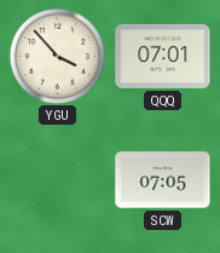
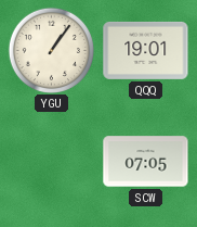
YGU: 3:53 -> 1:06 (51, 50)
QQQ: 07:01 -> 19:01 (146, 50)
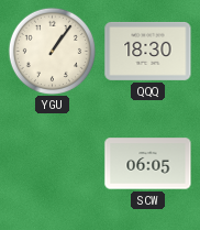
QQQ: 19:01 -> 18:30 (148, 51)
SCW: 07:05 -> 06:05 (148, 164)
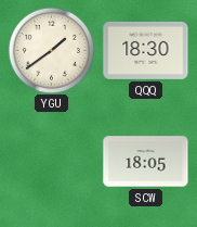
YGU: 1:06 -> 1:39 (51, 50)
SCW: 06:05 -> 18:05 (146, 162)
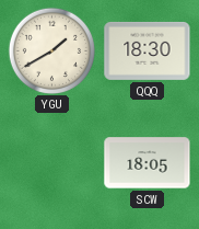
YGU: 1:39 -> 1:40 (51, 50)
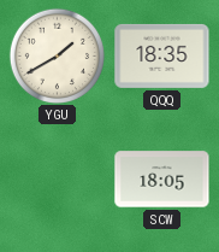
QQQ: 18:30 -> 18:35 (162, 55)
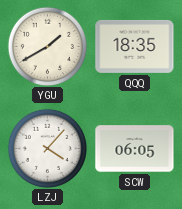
LZJ: none -> 4:07 (47, 148)
SCW: 18:05 -> 06:05 (135, 149)
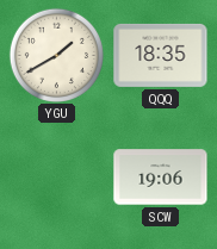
LZJ: 4:07 -> none (47, 148)
SCW: 06:05 -> 19:06 (161, 178)
